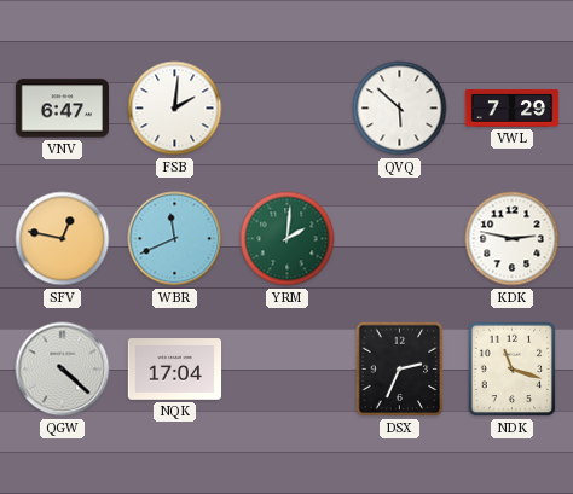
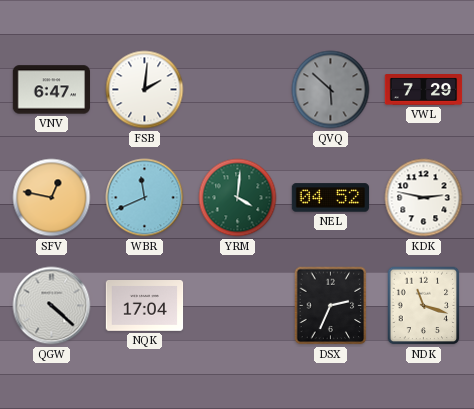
QVQ dial: white -> grey (331, 90)
YRM: 2:01 -> 4:01 (238, 198)
NEL: none -> 04:52 (331, 198)
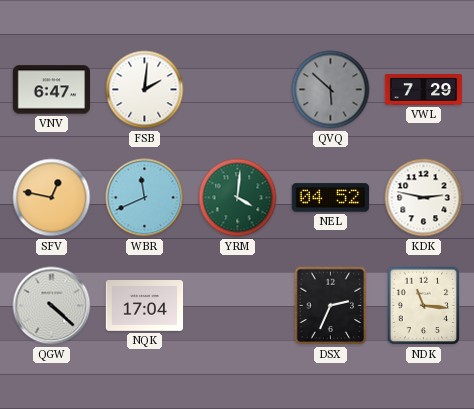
NDK: 11:18 -> 11:16 (424, 306)
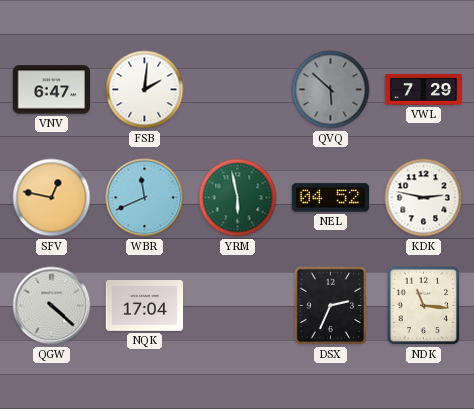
YRM: 4:01 -> 5:58 (238, 198)
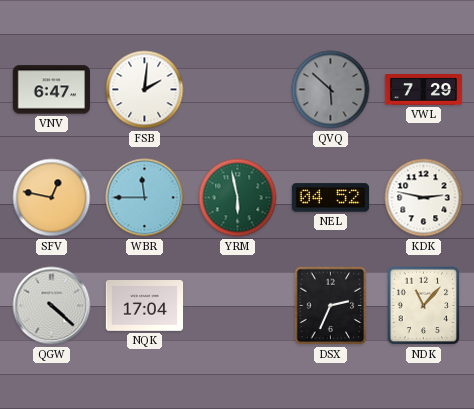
WBR: 11:41 -> 11:45 (145, 198)
NDK: 11:16 -> 11:07 (424, 306)
